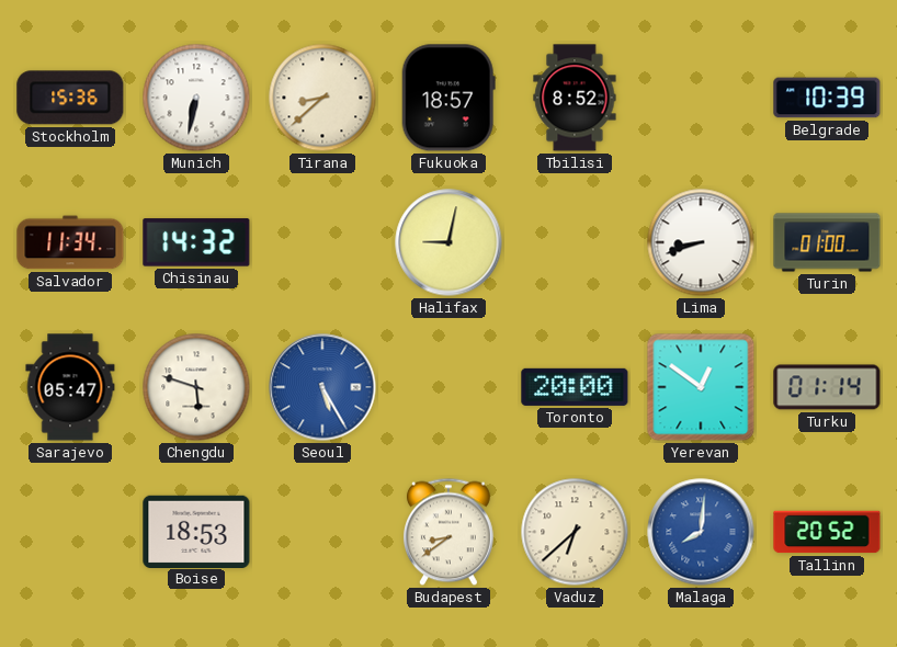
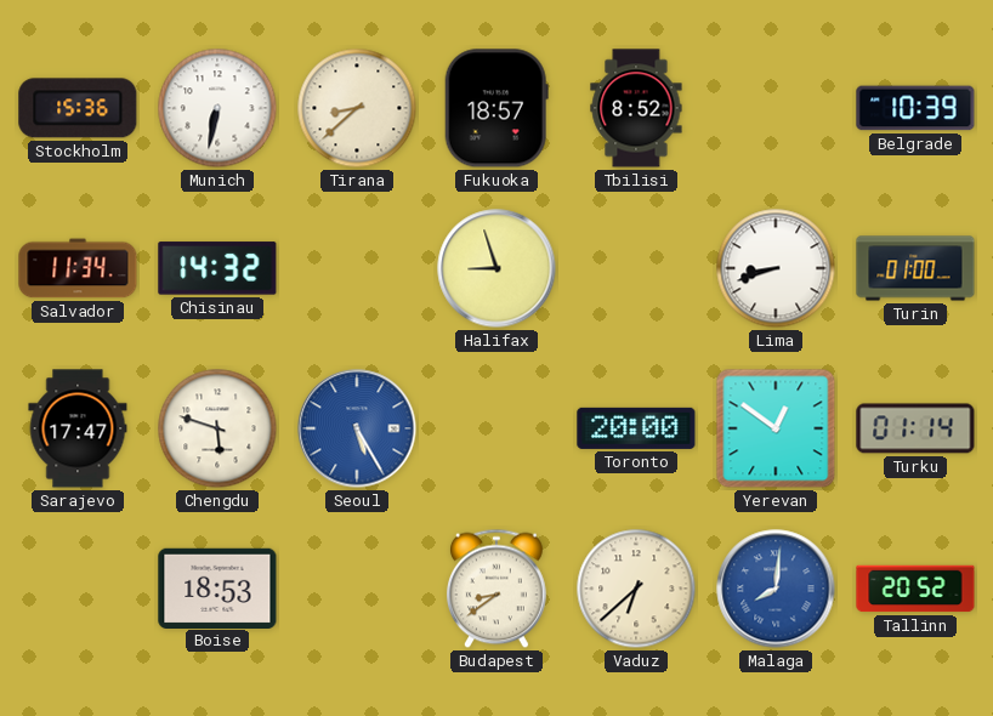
Halifax: 9:02 -> 8:57 (496, 268)
Sarajevo: 05:47 -> 17:47 (78, 428)
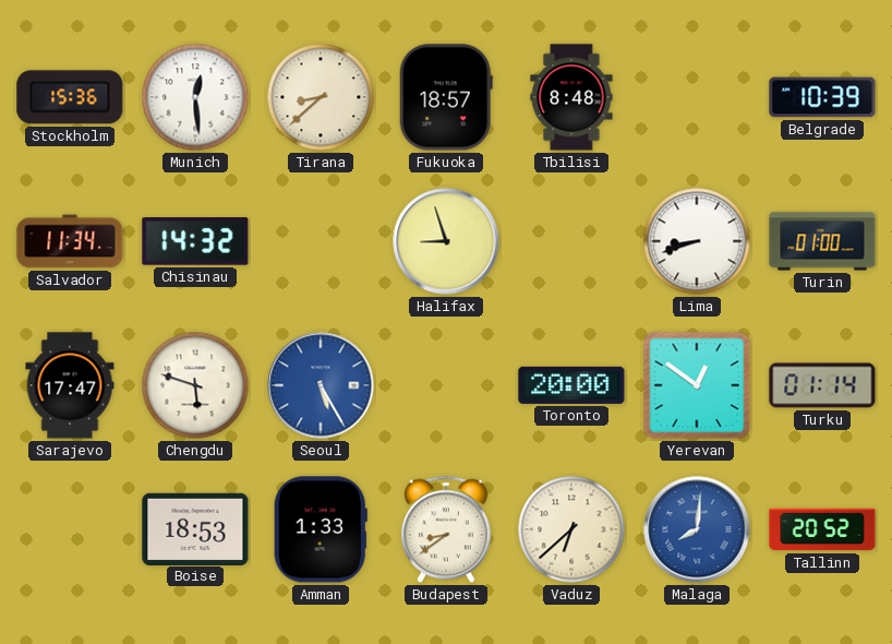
Munich: 6:32 -> 12:29 (195, 97)
Tbilisi: 8:52 -> 8:48 (571, 97)
Amman: none -> 1:33 (321, 529)
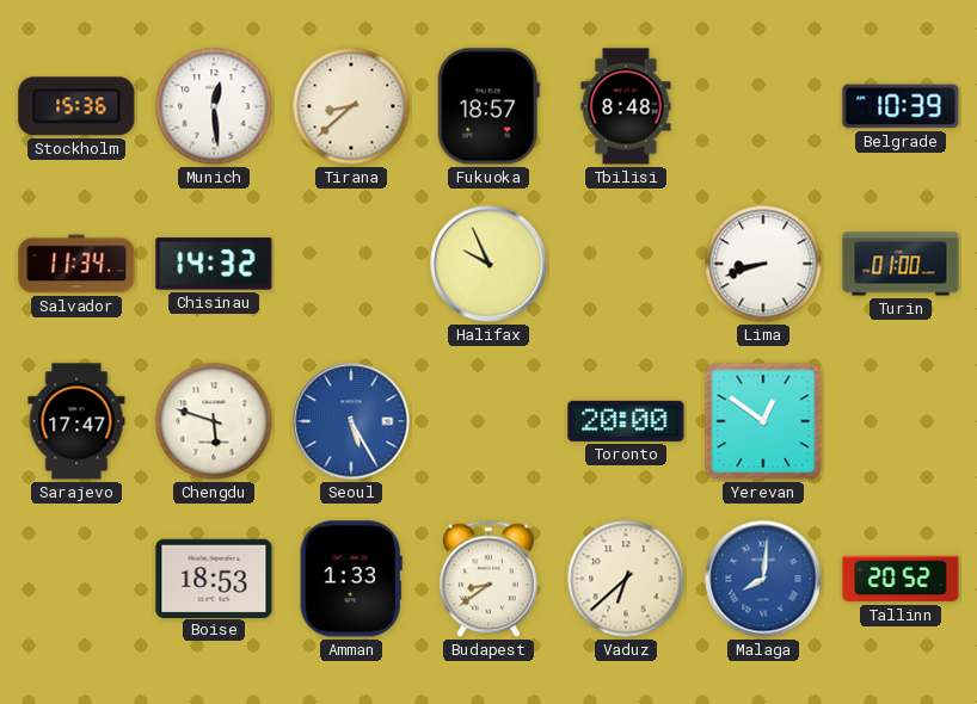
Halifax: 8:57 -> 9:56 (489, 264)
Turku: 01:14 -> none (822, 385)
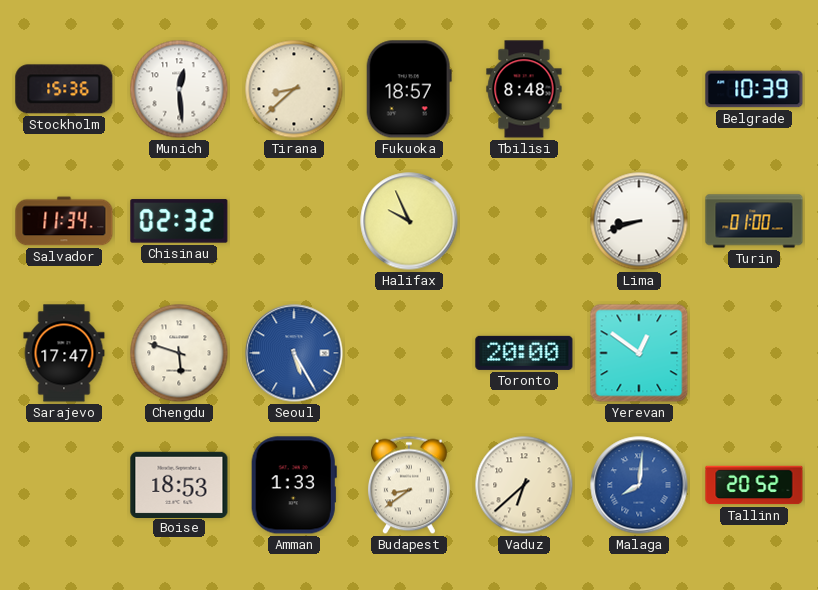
Chisinau: 14:32 -> 02:32 (179, 221)
